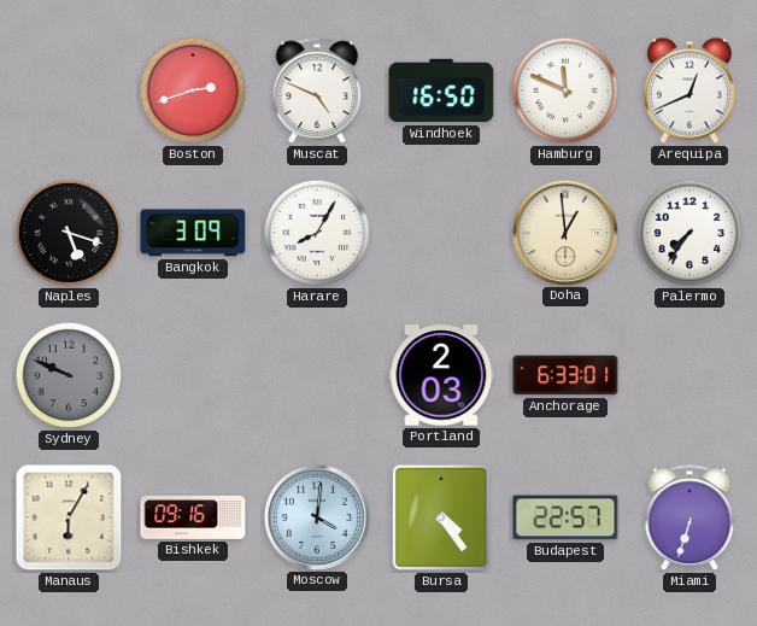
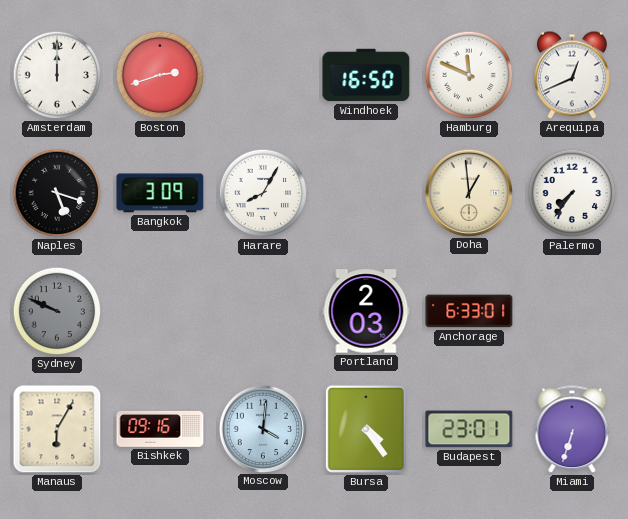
Amsterdam: none -> 12:00 (57, 75)
Muscat: 4:49 -> none (317, 92)
Budapest: 22:57 -> 23:01 (469, 429)
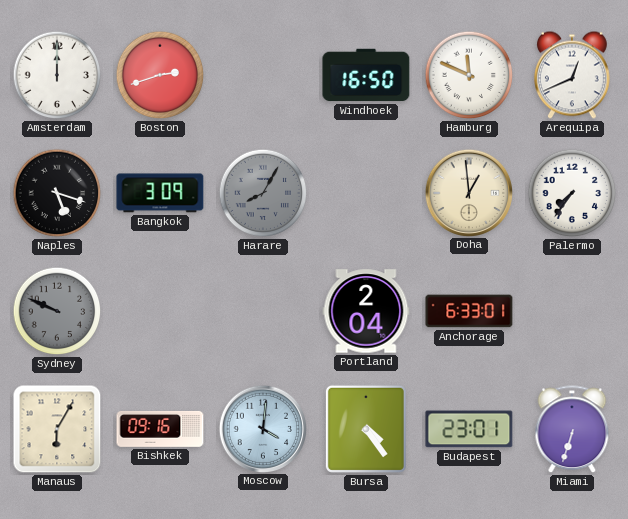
Harare dial: white -> grey (263, 193)
Portland: 2:03 -> 2:04 (366, 311)
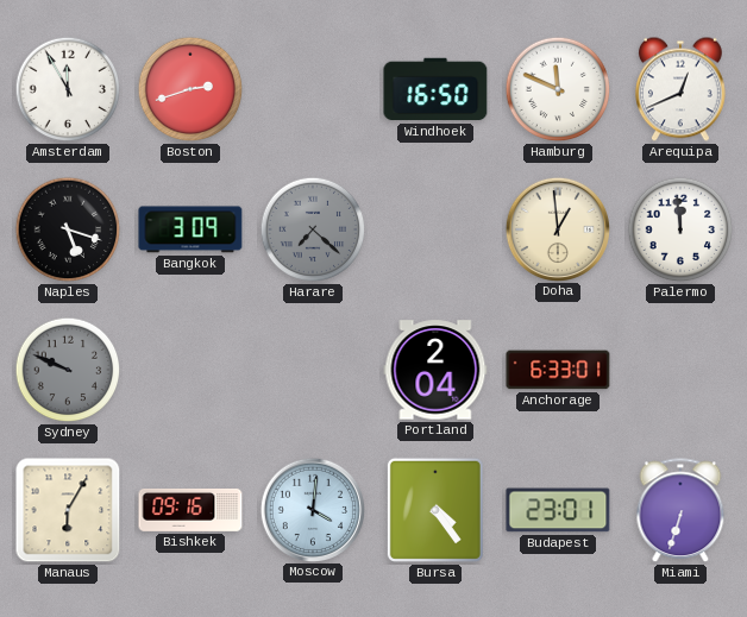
Amsterdam: 12:00 -> 11:55 (68, 89)
Harare: 8:05 -> 7:22 (313, 229)
Palermo: 7:36 -> 11:59 (680, 229)
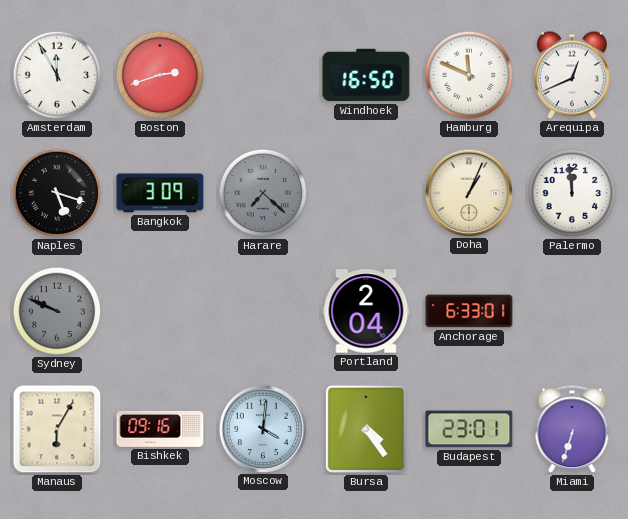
Doha: 12:59 -> 1:04 (468, 192)
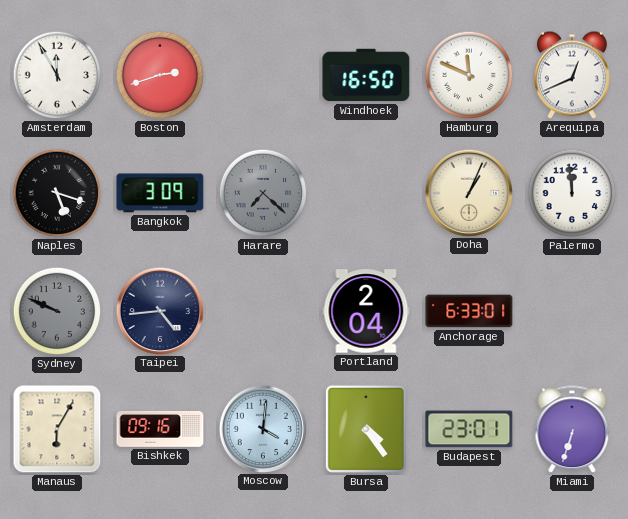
Taipei: none -> 4:44 (159, 310)
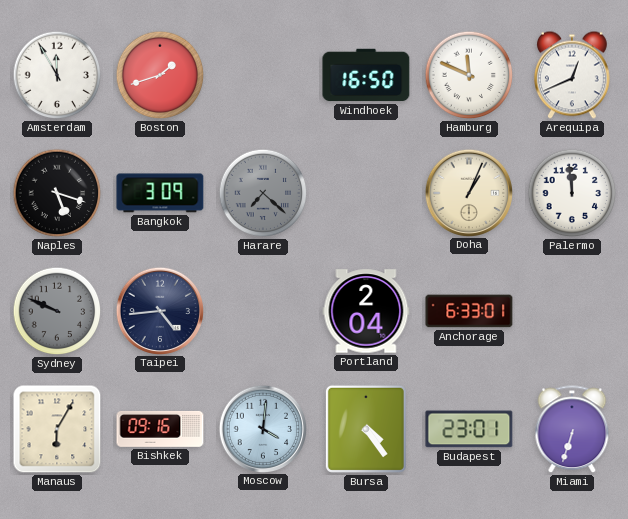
Boston: 2:42 -> 1:42 (160, 75)
